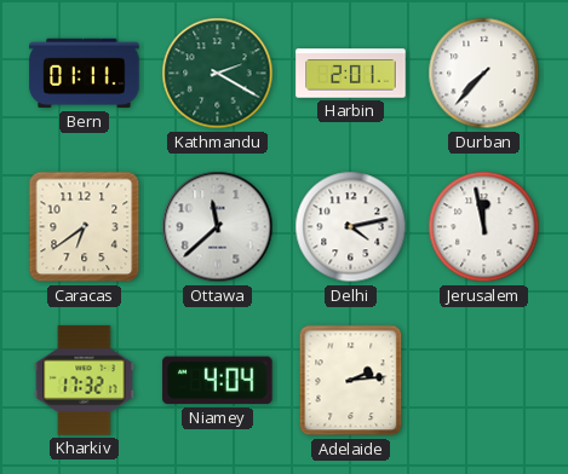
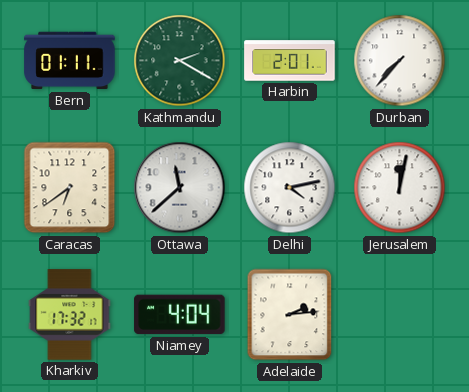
Jerusalem: 11:58 -> 12:02 (400, 188)
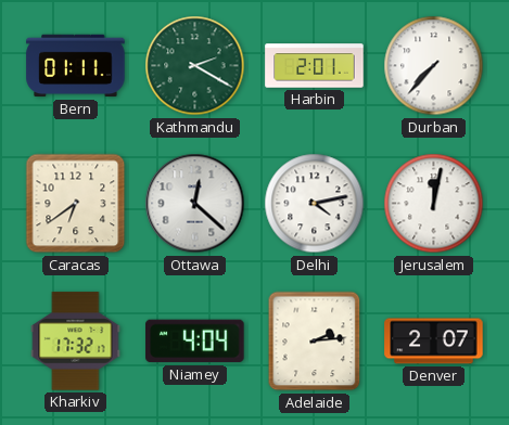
Ottawa: 11:38 -> 12:22 (195, 204)
Denver: none -> 2:07 (434, 342)
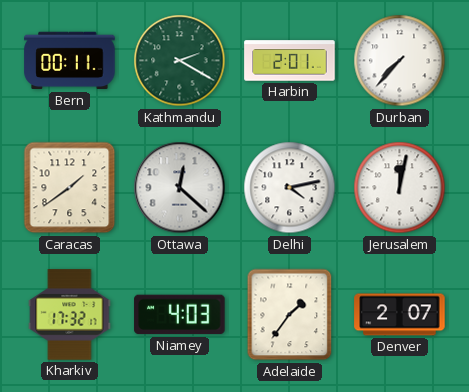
Bern: 01:11 -> 00:11 (70, 61)
Caracas: 6:39 -> 1:39 (70, 188)
Niamey: 4:04 -> 4:03 (180, 315)
Adelaide: 2:14 -> 1:36 (290, 315)
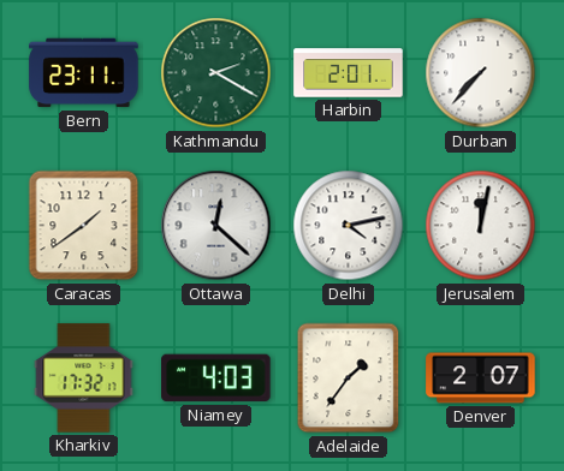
Bern: 00:11 -> 23:11 (84, 73)
